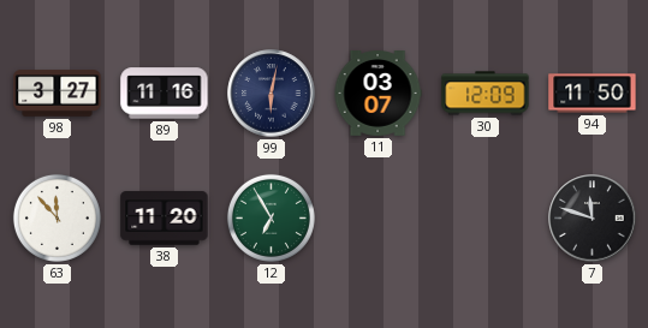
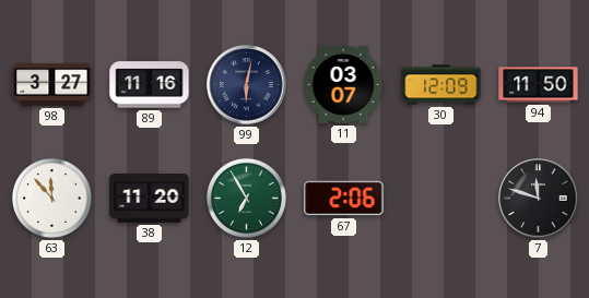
67: none -> 2:06 (344, 199)
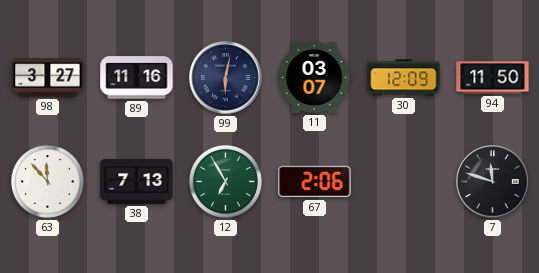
38: 11:20 -> 7:13 (137, 182)
